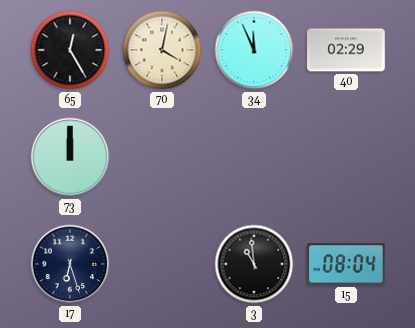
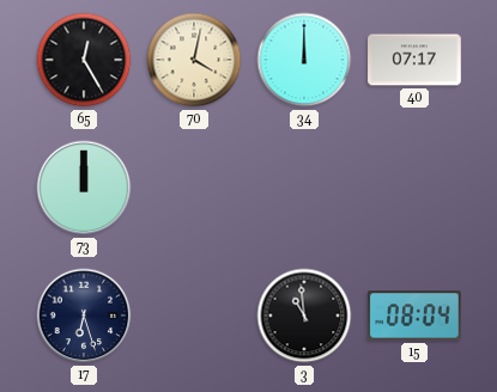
34: 11:56 -> 12:00 (304, 60)
40: 02:29 -> 07:17 (416, 60)
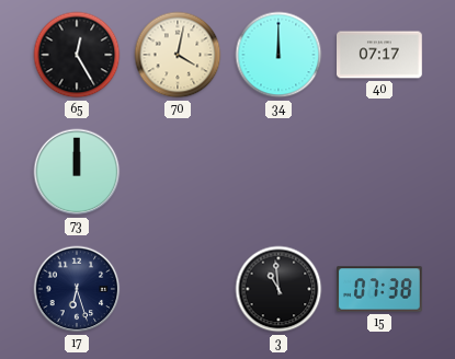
15: 08:04 -> 07:38 (380, 289)
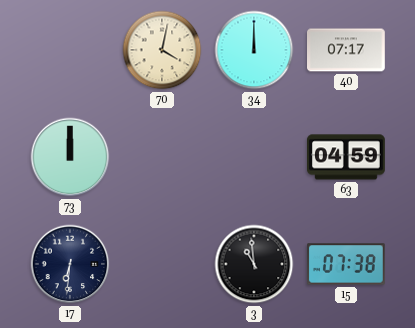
65: 12:25 -> none (77, 55)
63: none -> 04:59 (347, 157)
17: 6:27 -> 6:31 (70, 264)
